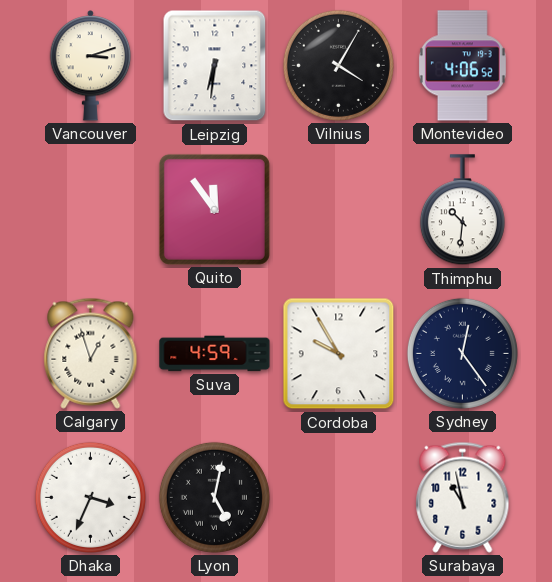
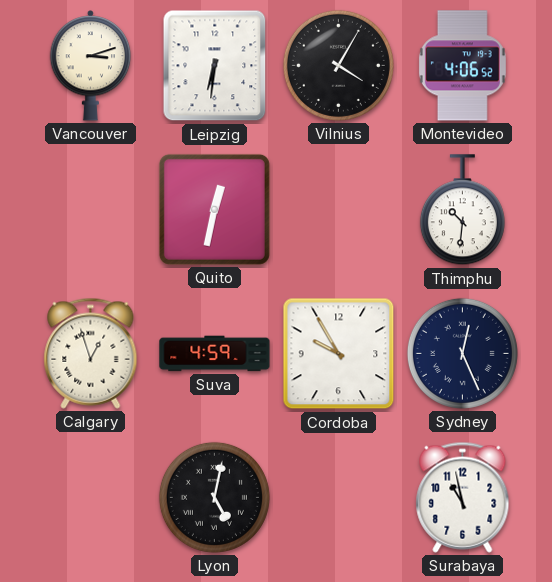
Quito: 11:54 -> 12:32 (214, 209)
Sydney: 12:24 -> 12:26 (462, 353)
Dhaka: 3:34 -> none (90, 497)
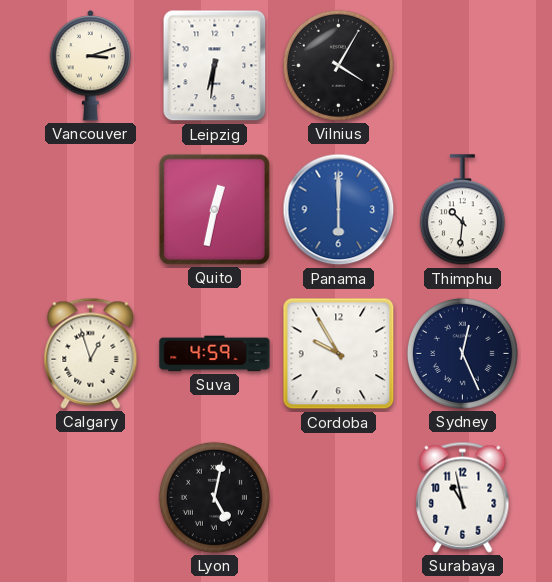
Montevideo: 4:06 -> none (462, 66)
Panama: none -> 6:00 (339, 210)
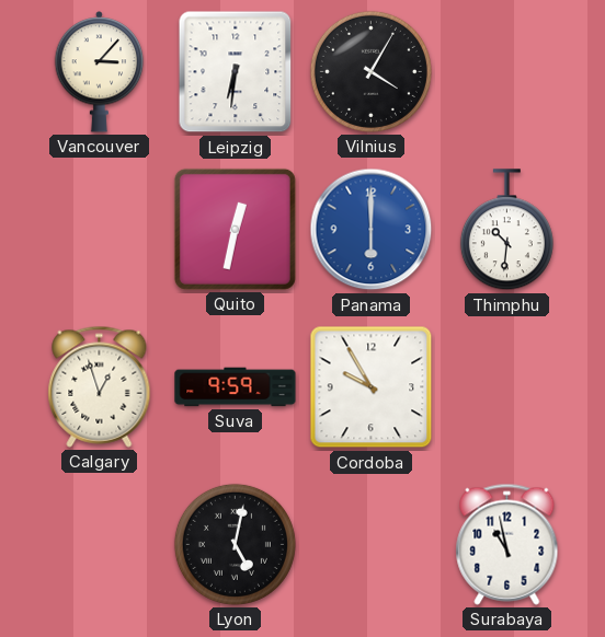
Vancouver: 3:12 -> 3:07 (100, 72)
Suva: 4:59 -> 9:59 (236, 387)
Sydney: 12:26 -> none (462, 353)
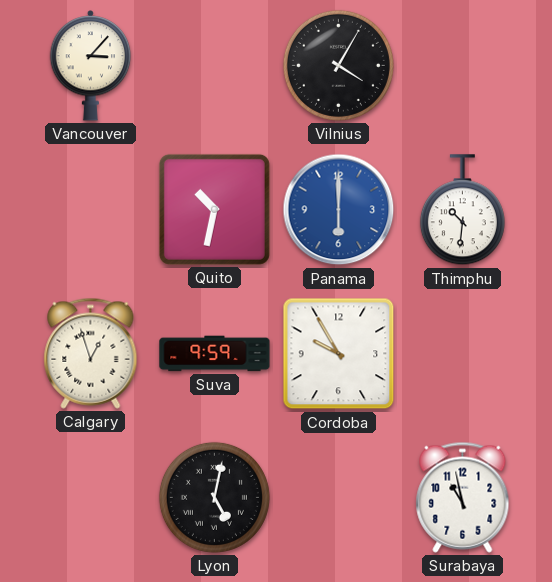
Leipzig: 6:31 -> none (236, 72)
Quito: 12:32 -> 10:32 (214, 209)
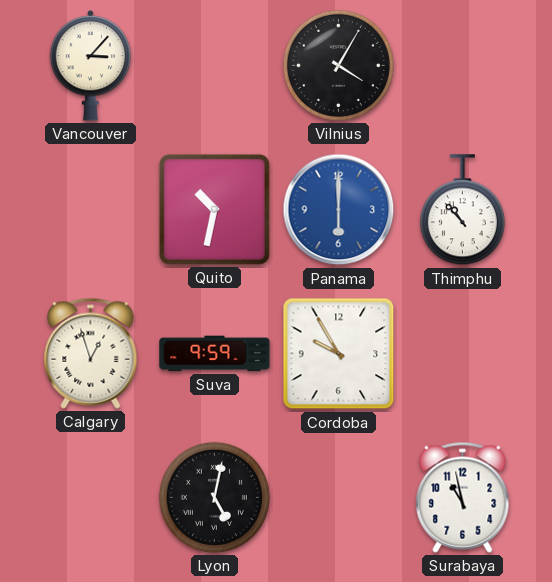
Thimphu: 10:31 -> 10:53 (462, 210)
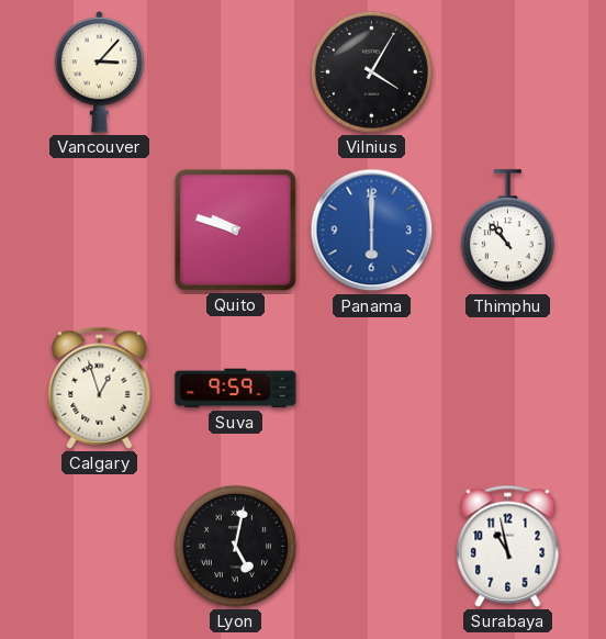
Quito: 10:32 -> 9:48 (235, 229)
Cordoba: 9:55 -> none (339, 354)
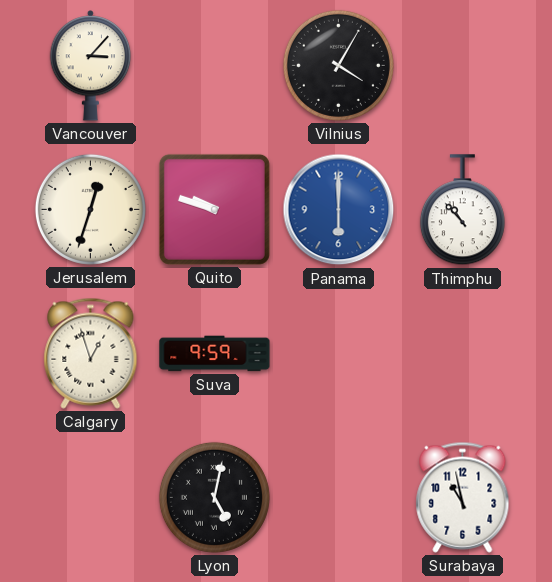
Jerusalem: none -> 12:33 (90, 209)
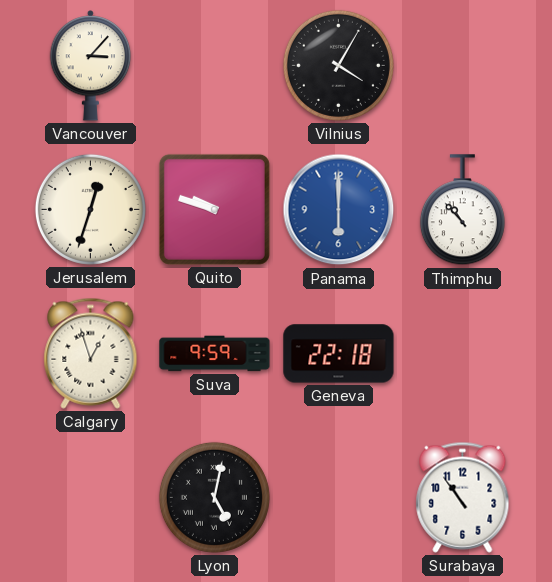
Geneva: none -> 22:18 (339, 354)
Surabaya: 10:58 -> 10:54 (463, 497)
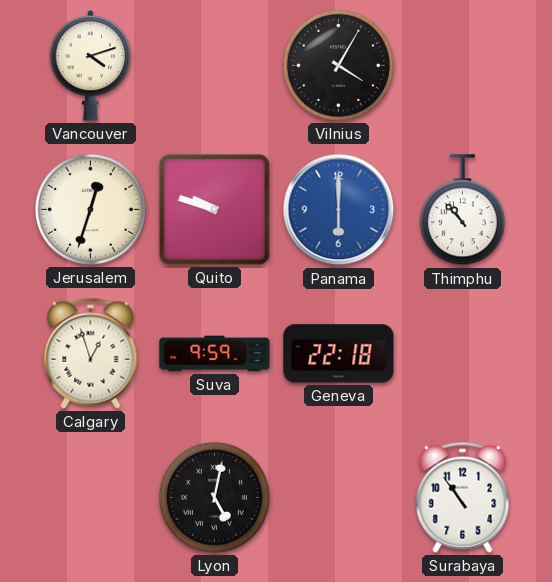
Vancouver: 3:07 -> 4:12 (91, 66)
